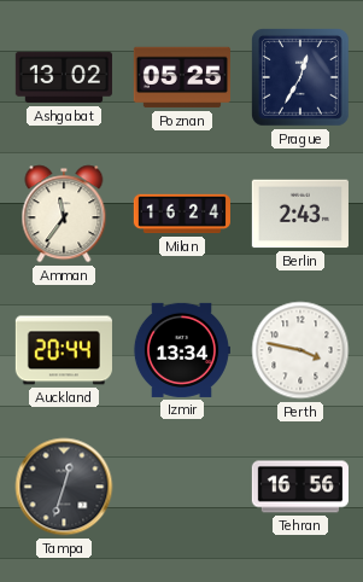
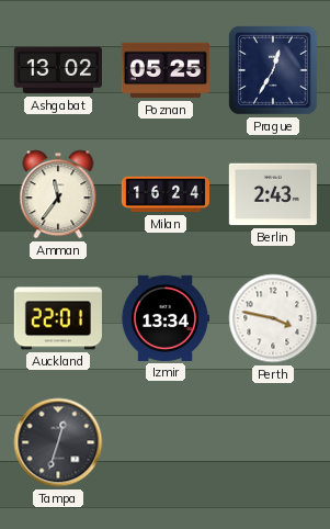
Auckland: 20:44 -> 22:01 (58, 318)
Tehran: 16:56 -> none (300, 487)
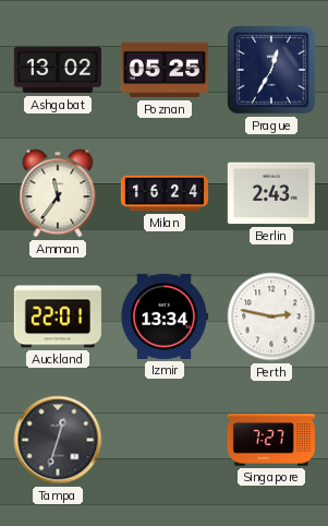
Perth: 3:47 -> 2:47 (271, 316)
Singapore: none -> 7:27 (270, 440)
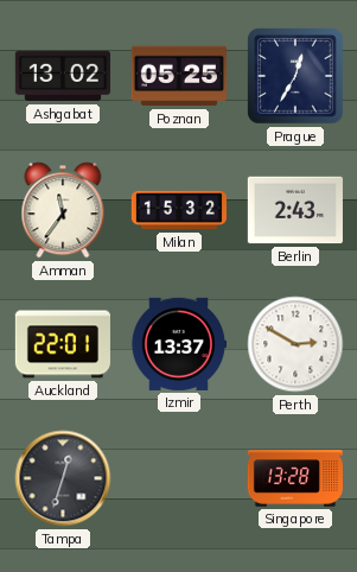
Milan: 16:24 -> 15:32 (178, 210)
Izmir: 13:34 -> 13:37 (178, 344)
Perth: 2:47 -> 2:50 (295, 344)
Singapore: 7:27 -> 13:28 (294, 478)
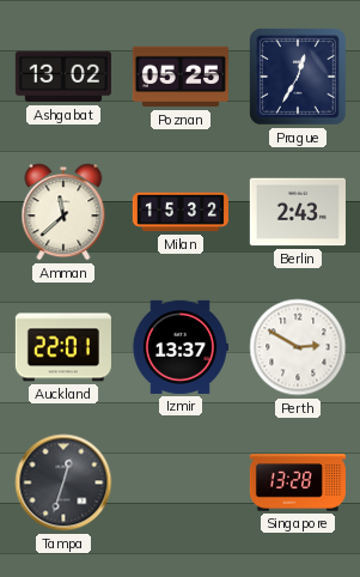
Amman: 11:36 -> 11:38 (63, 212)
